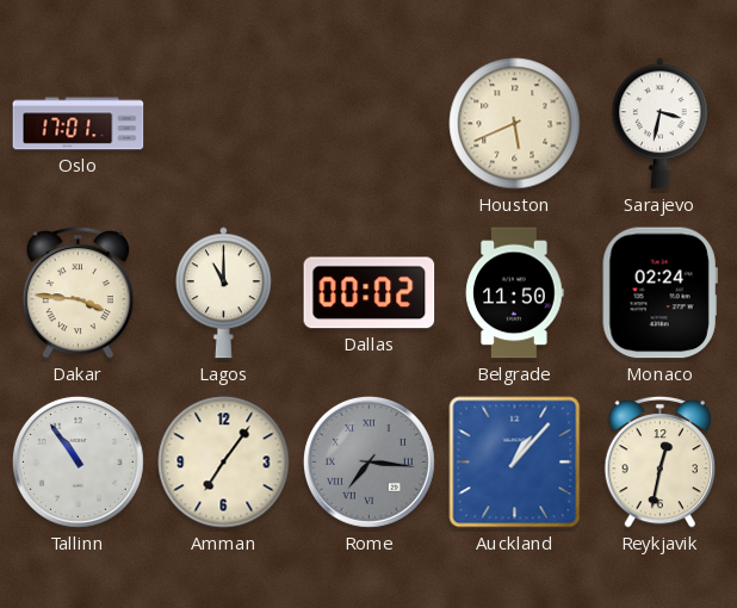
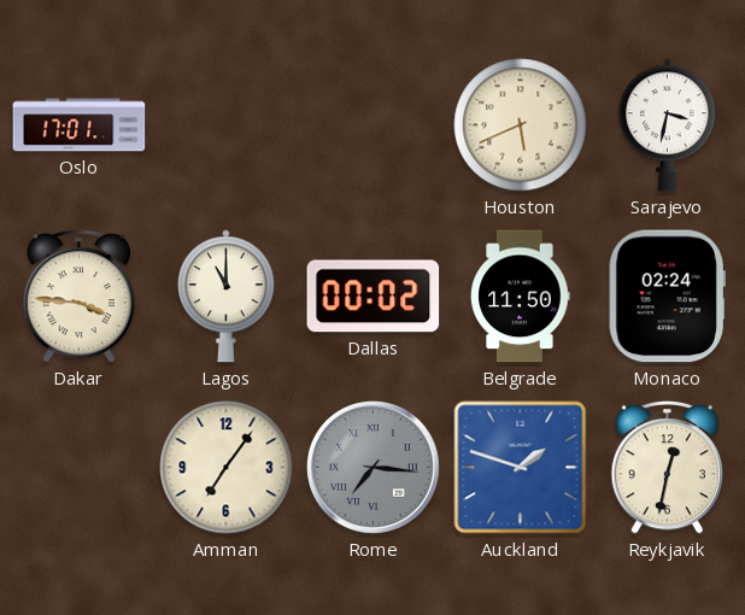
Tallinn: 10:54 -> none (78, 461)
Auckland: 1:07 -> 1:48 (521, 468)
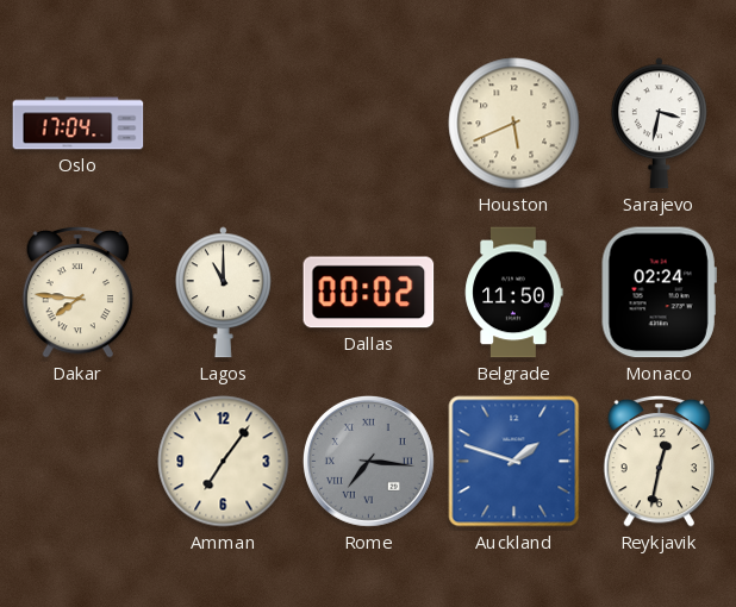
Oslo: 17:01 -> 17:04 (79, 124)
Dakar: 3:46 -> 7:46 (79, 292)
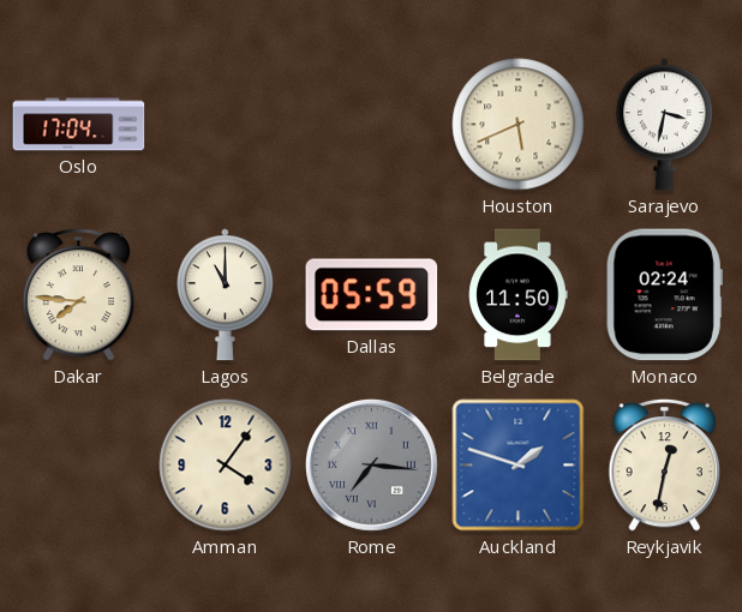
Dallas: 00:02 -> 05:59 (372, 295)
Amman: 7:06 -> 4:06 (226, 466)
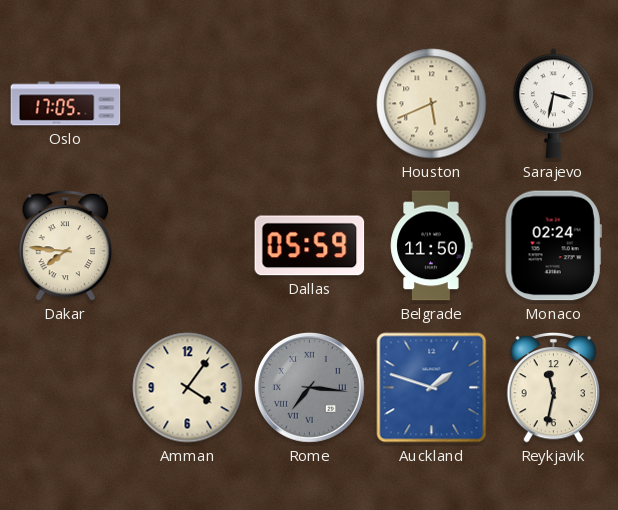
Oslo: 17:04 -> 17:05 (66, 104)
Lagos: 11:00 -> none (225, 295)
Reykjavik: 12:32 -> 11:32 (554, 387)
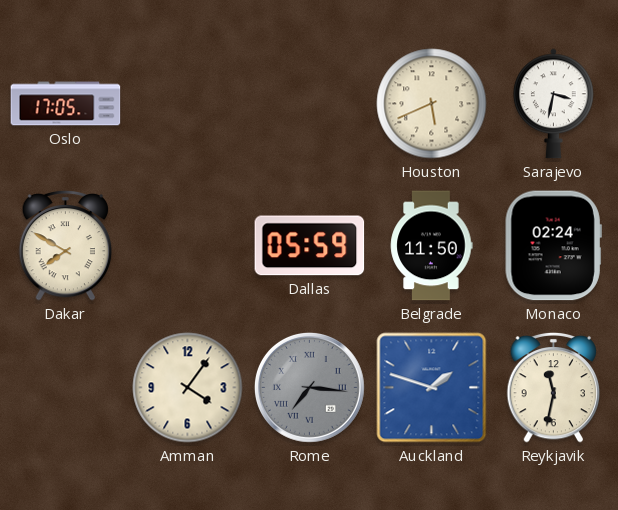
Dakar: 7:46 -> 7:50 (66, 245)
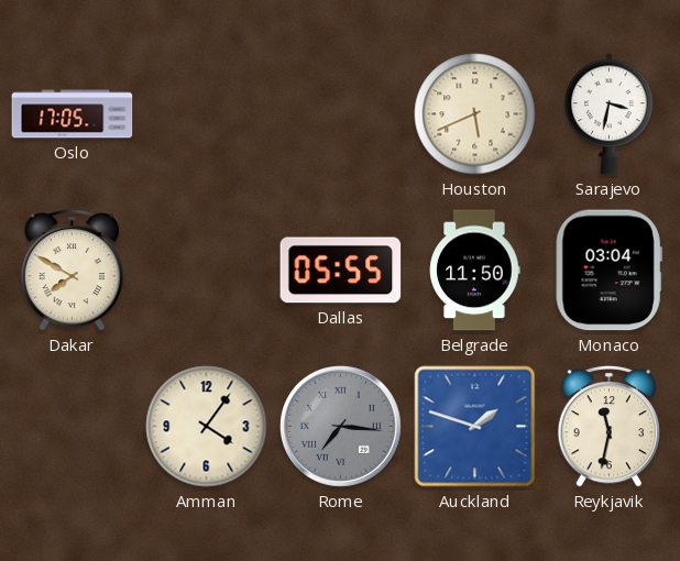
Dallas: 05:59 -> 05:55 (341, 271)
Monaco: 02:24 -> 03:04 (608, 271)
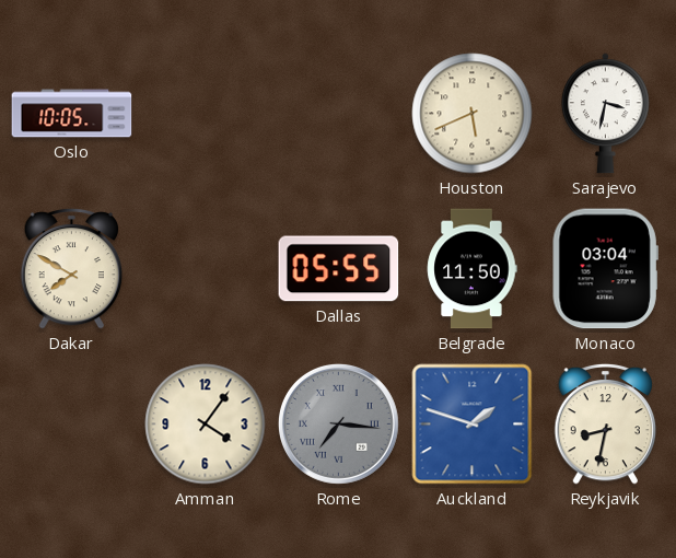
Oslo: 17:05 -> 10:05 (72, 114)
Reykjavik: 11:32 -> 8:32 (606, 423)
